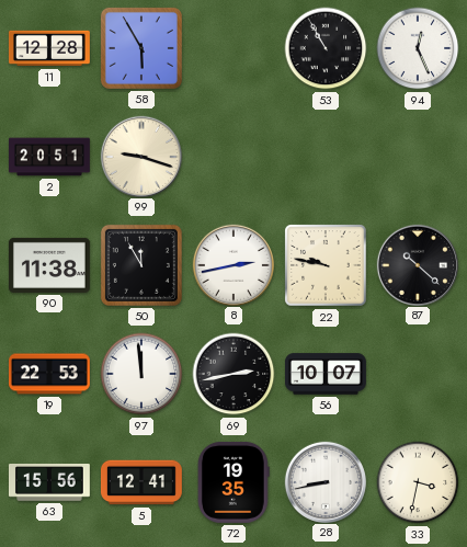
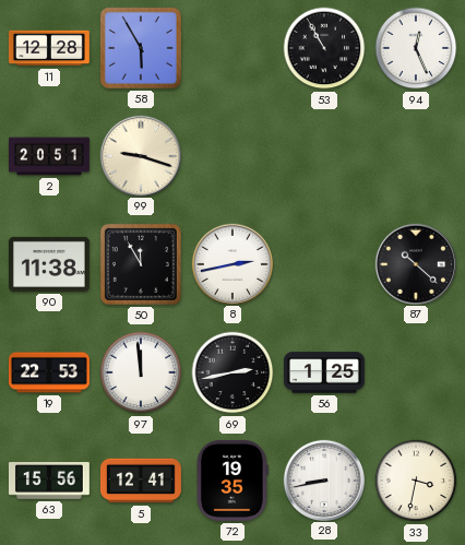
22: 9:47 -> none (326, 265)
56: 10:07 -> 1:25 (325, 372)
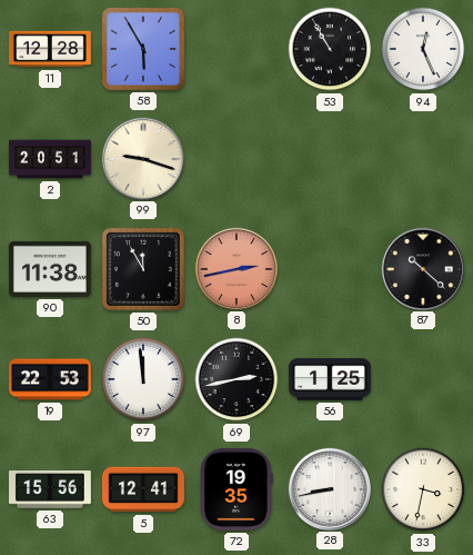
8 dial: white -> salmon (235, 268)
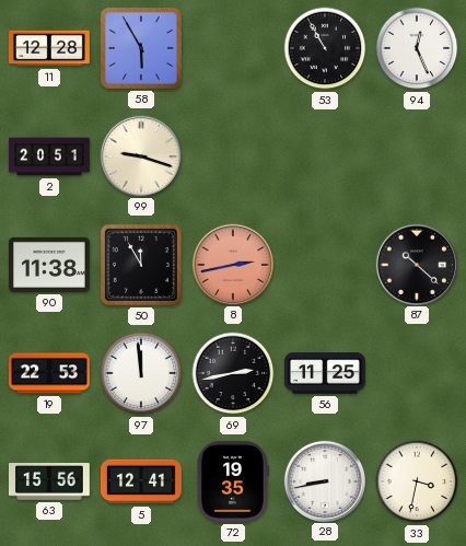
56: 1:25 -> 11:25 (326, 373)
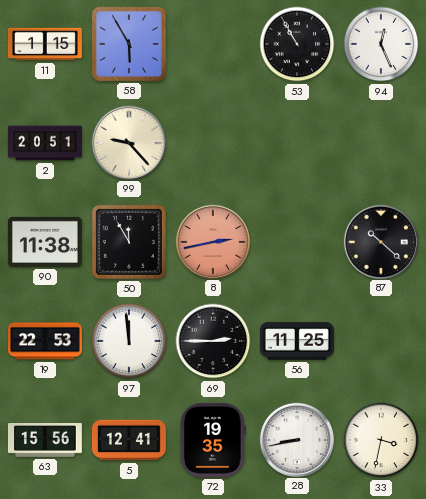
11: 12:28 -> 1:15 (45, 44)
99: 9:18 -> 9:23 (128, 142)
69: 2:43 -> 2:45 (213, 341)
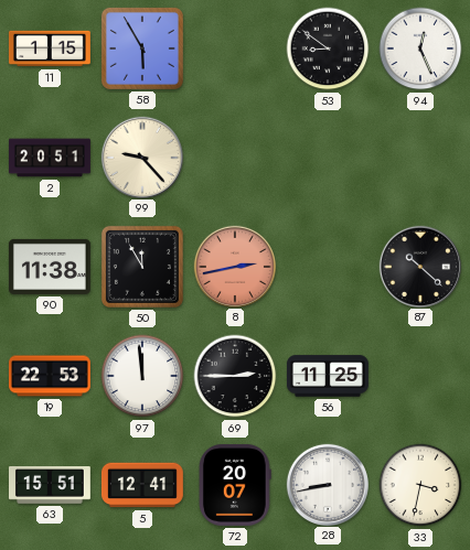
53: 10:55 -> 8:51 (328, 48)
63: 15:56 -> 15:51 (50, 486)
72: 19:35 -> 20:07 (235, 485)
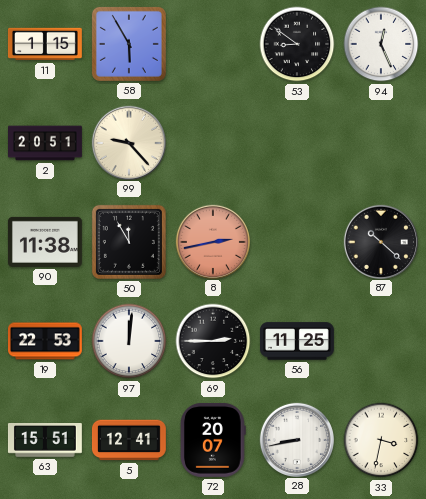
97: 11:59 -> 12:01 (129, 341)
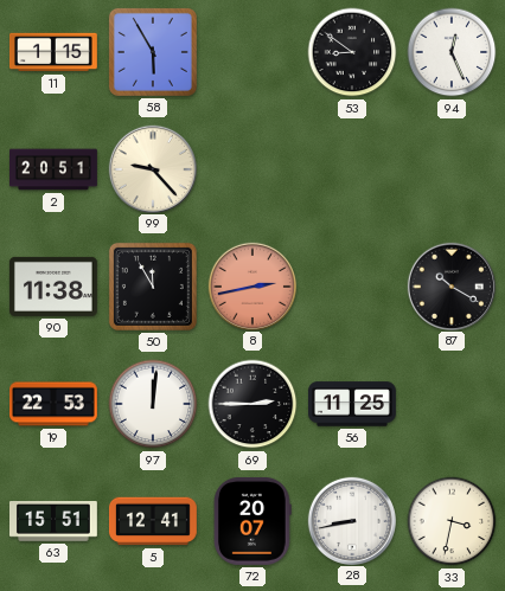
87: 10:22 -> 10:20 (450, 285)
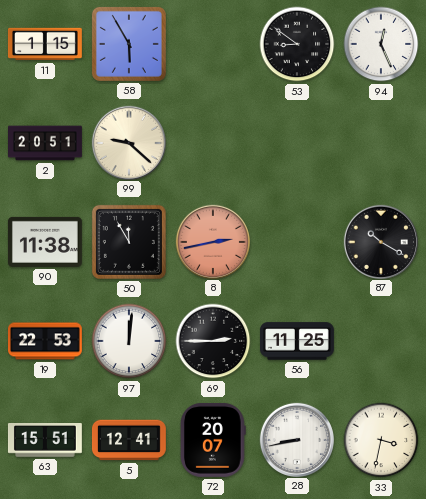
99: 9:23 -> 9:22 (128, 142)
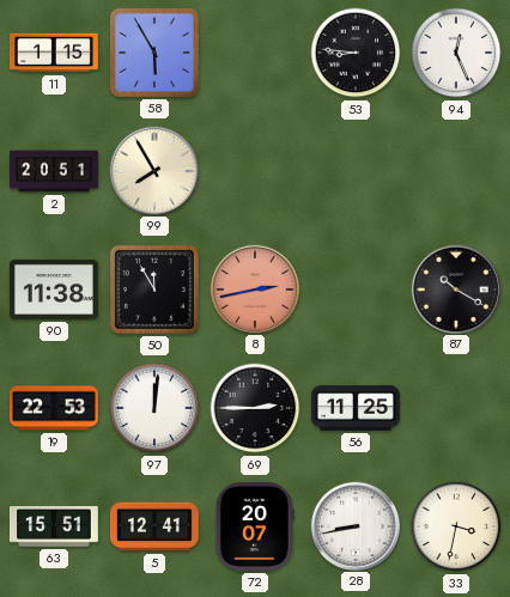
53: 8:51 -> 8:46 (356, 53)
99: 9:22 -> 7:55 (153, 170)
